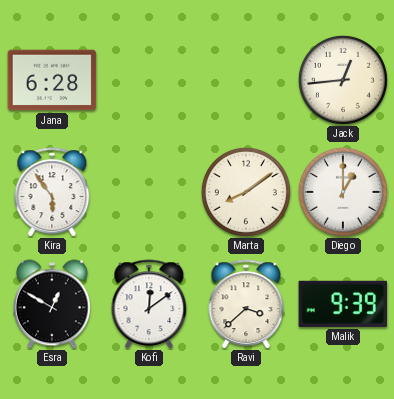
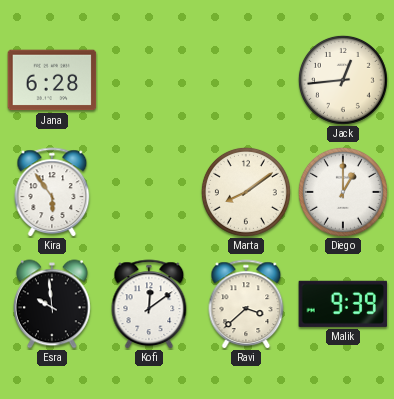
Esra: 12:50 -> 9:59 (52, 304)
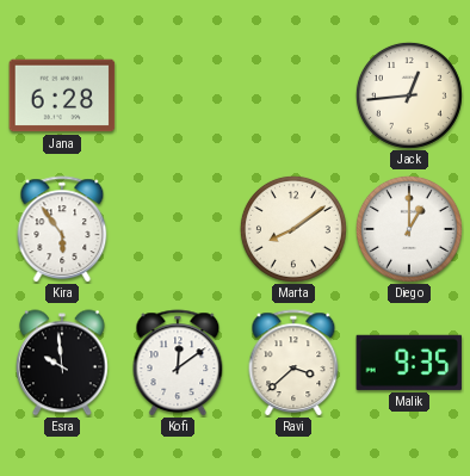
Malik: 9:39 -> 9:35 (409, 363)
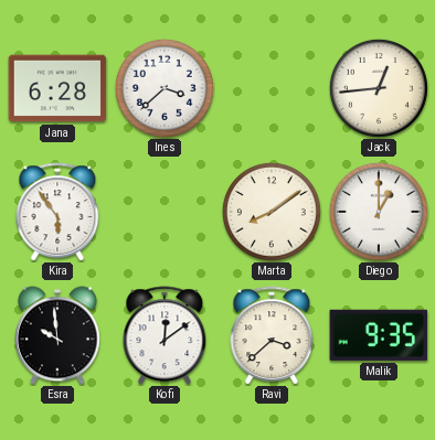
Ines: none -> 3:38 (165, 88)
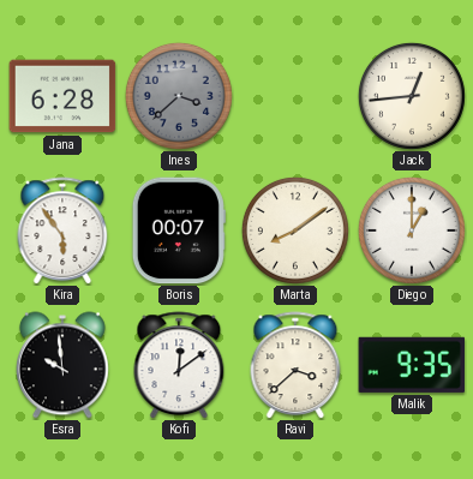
Ines dial: white -> grey (179, 96)
Boris: none -> 00:07 (179, 230)
